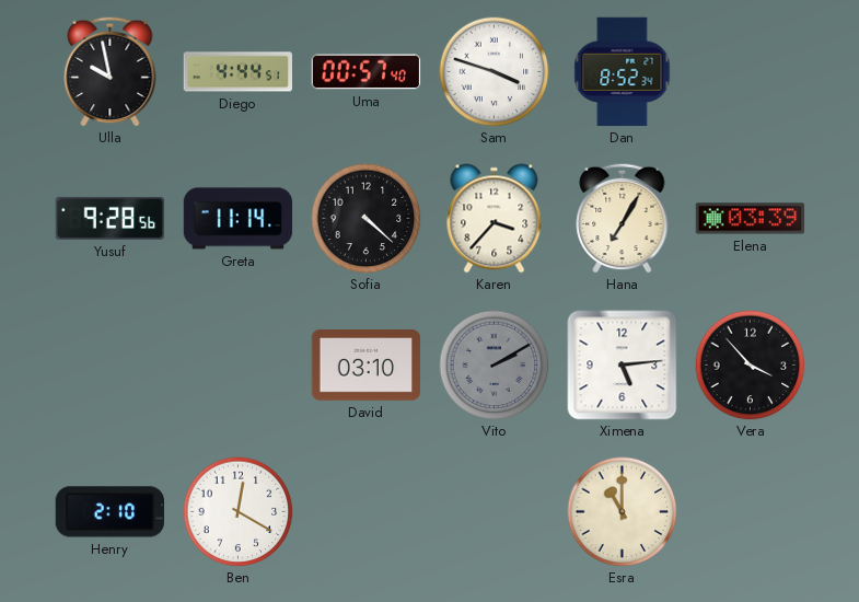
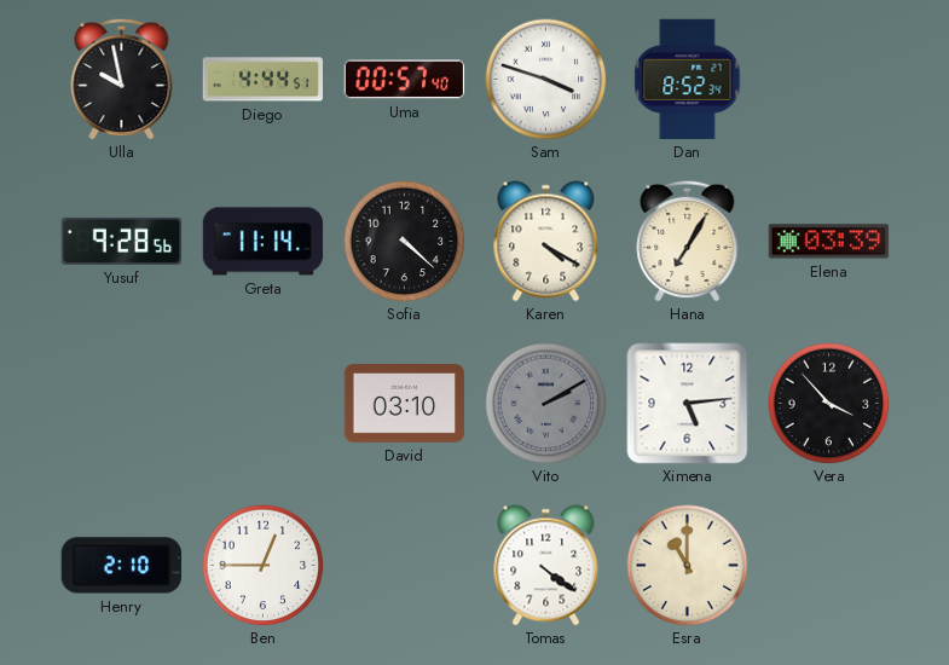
Karen: 3:37 -> 4:20 (546, 242)
Ben: 12:20 -> 12:45 (264, 566)
Tomas: none -> 4:21 (546, 566)
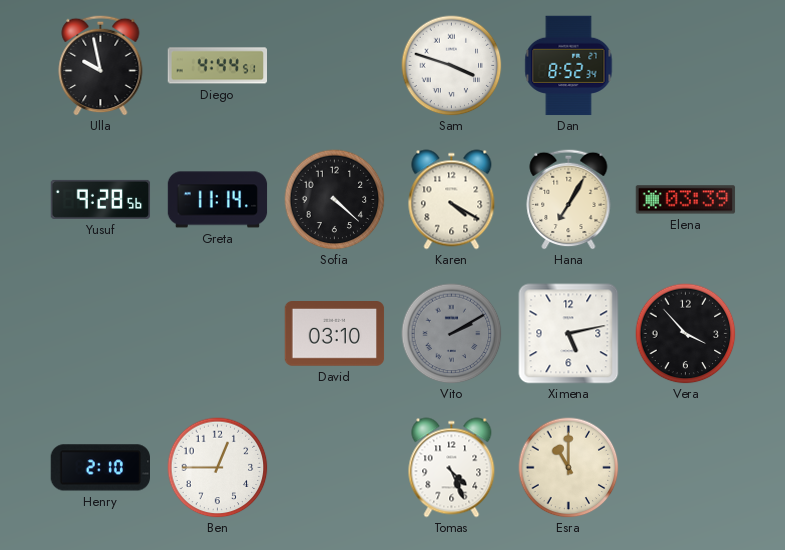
Uma: 00:57 -> none (405, 80)
Ximena: 5:14 -> 5:13 (569, 334)
Tomas: 4:21 -> 4:26 (452, 468)
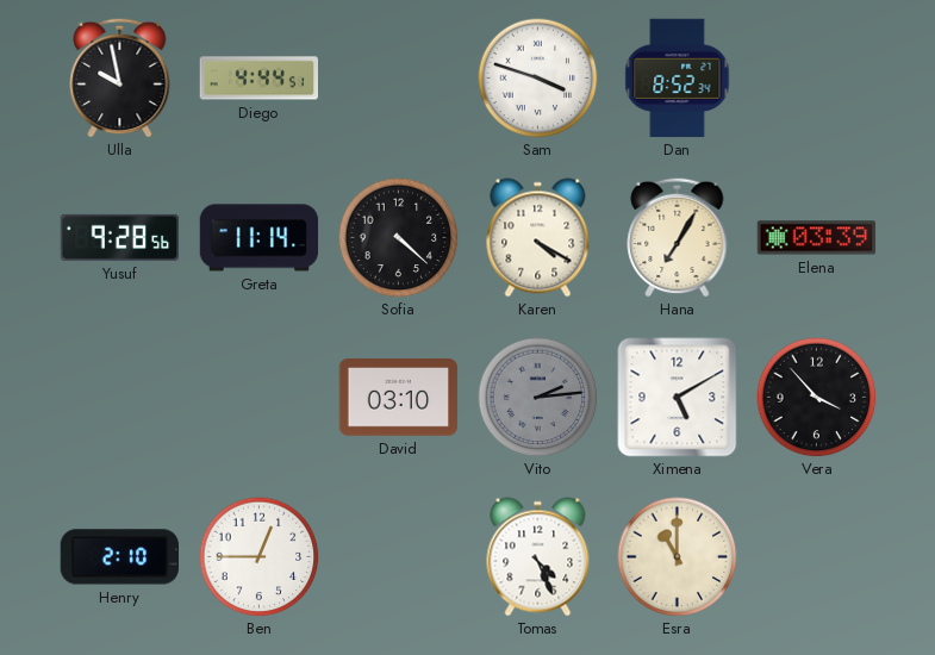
Vito: 2:10 -> 2:14 (538, 398)
Ximena: 5:13 -> 5:10 (678, 398)
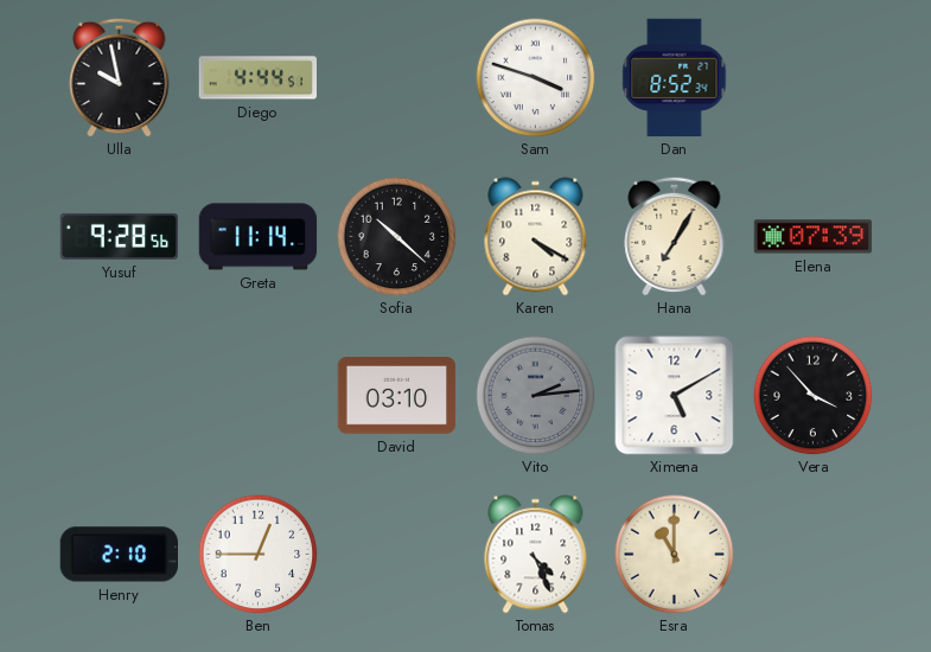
Sofia: 4:22 -> 10:22 (397, 237)
Elena: 03:39 -> 07:39 (814, 237)
